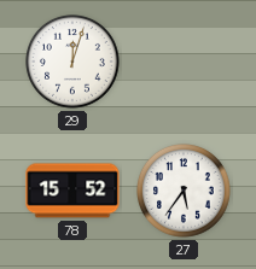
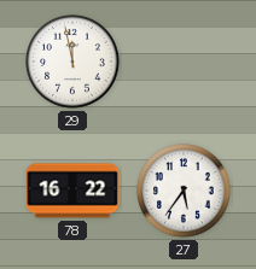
29: 12:03 -> 11:58 (74, 63)
78: 15:52 -> 16:22 (72, 191)
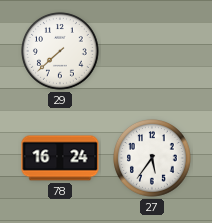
29: 11:58 -> 7:38 (61, 52)
78: 16:22 -> 16:24 (60, 158)
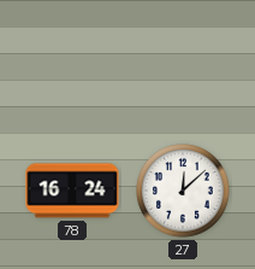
29: 7:38 -> none (61, 52)
27: 5:36 -> 12:08 (184, 192)
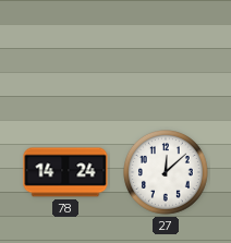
78: 16:24 -> 14:24 (65, 172)
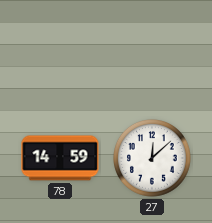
78: 14:24 -> 14:59 (60, 158)
